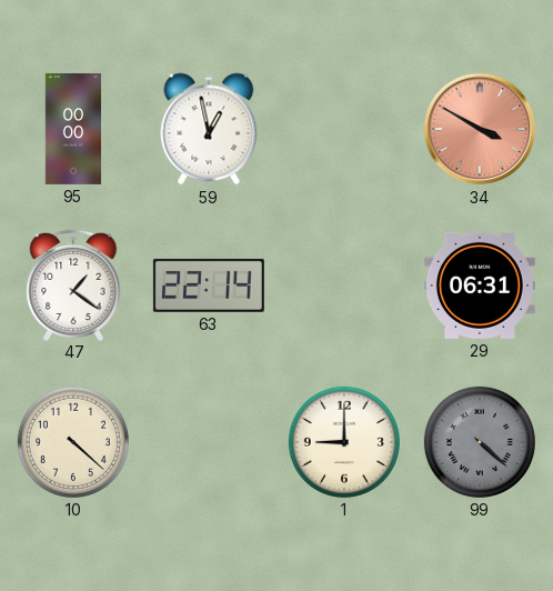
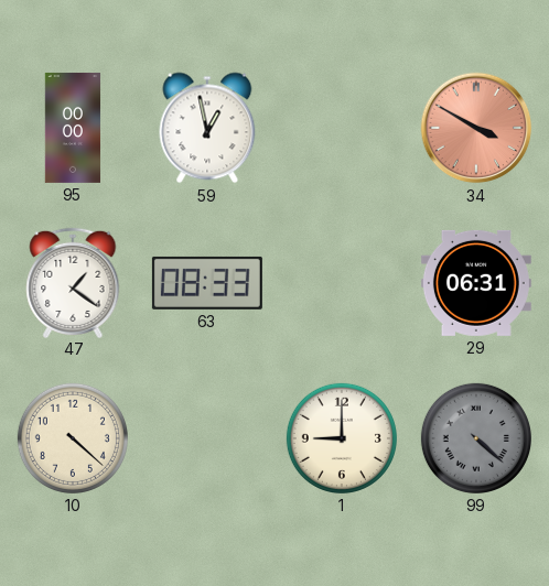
63: 22:14 -> 08:33 (207, 283)
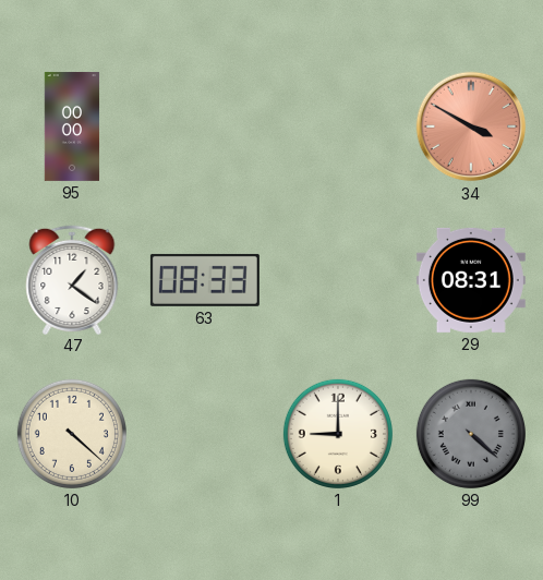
59: 12:58 -> none (207, 128)
29: 06:31 -> 08:31 (471, 280)
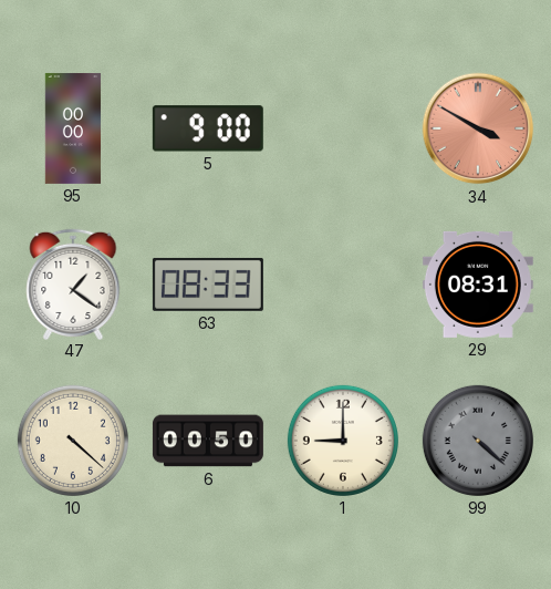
5: none -> 9:00 (208, 128)
6: none -> 00:50 (208, 441)
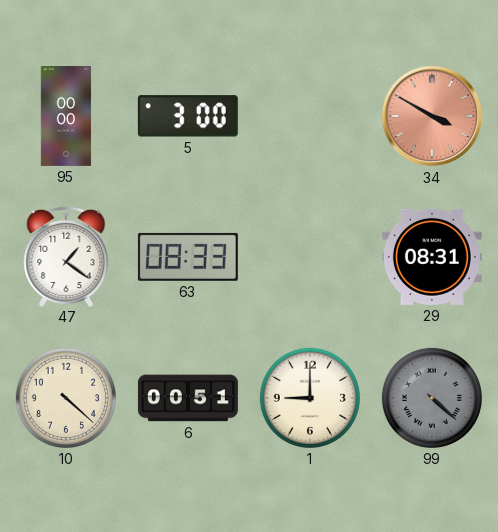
5: 9:00 -> 3:00 (188, 116)
6: 00:50 -> 00:51 (188, 398)
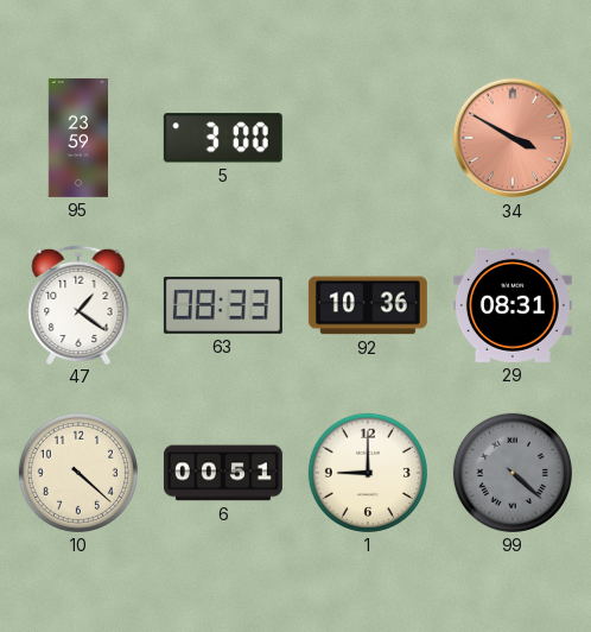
95: 00:00 -> 23:59 (78, 138)
92: none -> 10:36 (368, 305)
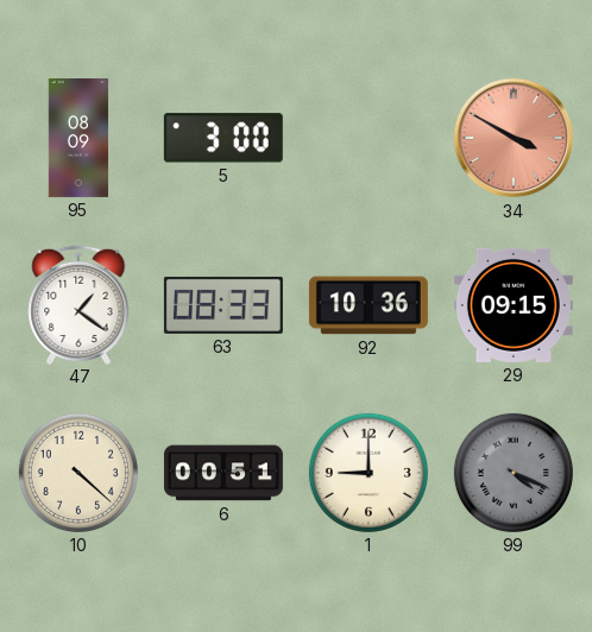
95: 23:59 -> 08:09 (78, 138)
29: 08:31 -> 09:15 (514, 305)
99: 4:22 -> 4:19 (514, 473)
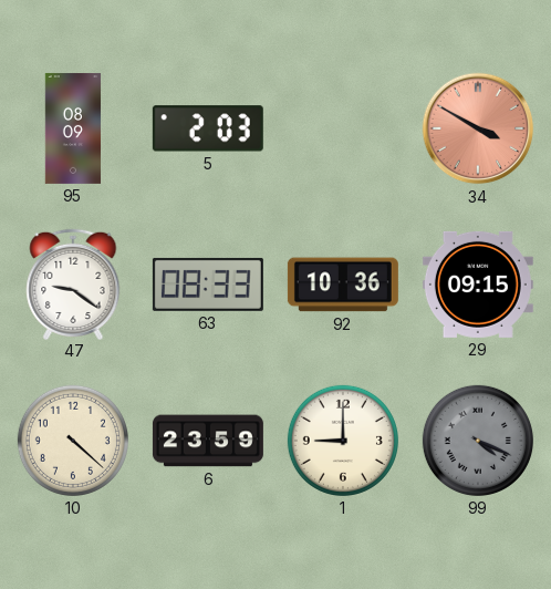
5: 3:00 -> 2:03 (208, 128)
47: 1:21 -> 9:21 (73, 283)
6: 00:51 -> 23:59 (208, 441)
